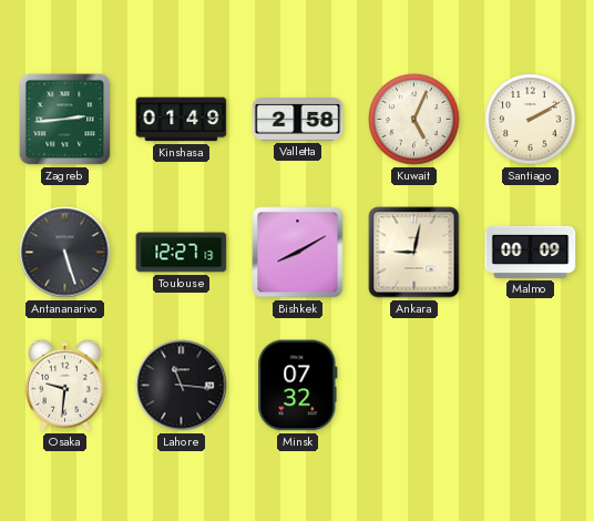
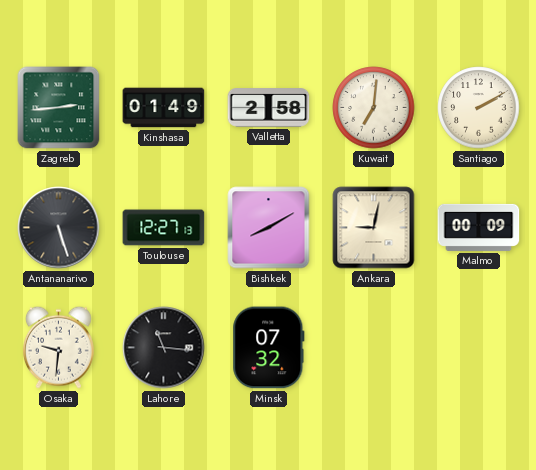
Kuwait: 5:04 -> 7:01 (374, 108)
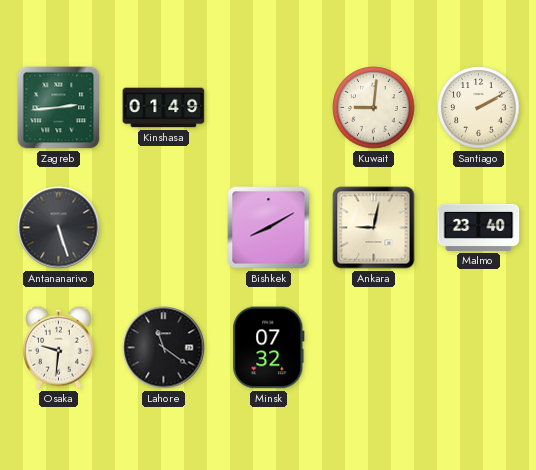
Valletta: 2:58 -> none (269, 108)
Kuwait: 7:01 -> 9:01 (374, 108)
Toulouse: 12:27 -> none (164, 228)
Malmo: 00:09 -> 23:40 (479, 227)
Lahore: 11:16 -> 11:21 (164, 348)
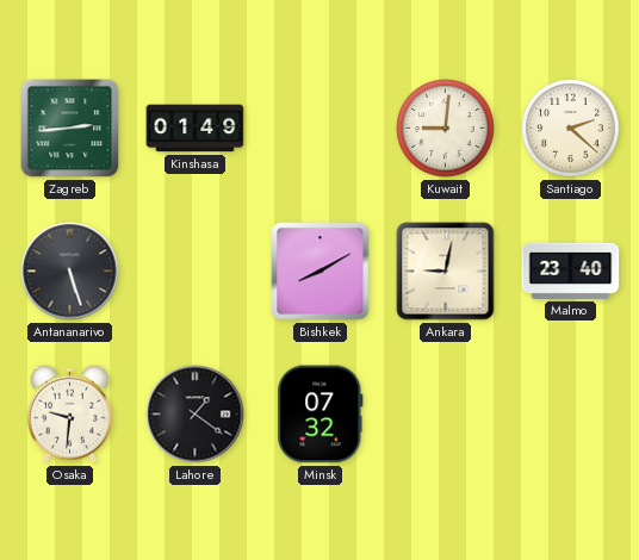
Santiago: 2:10 -> 2:22 (571, 129)
Lahore: 11:21 -> 1:21 (196, 415)
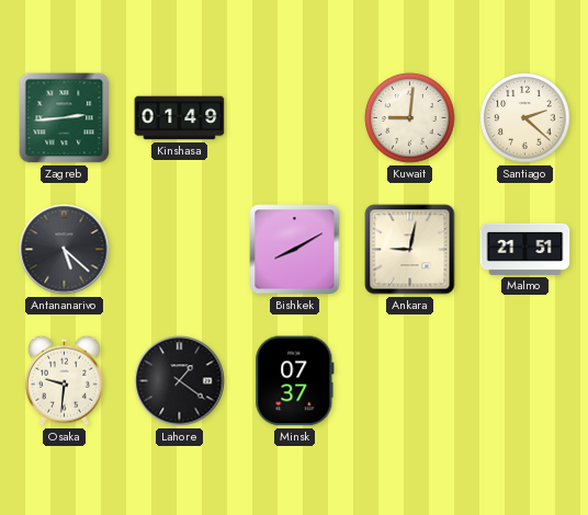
Antananarivo: 5:27 -> 5:22 (65, 250)
Malmo: 23:40 -> 21:51 (525, 249)
Minsk: 07:32 -> 07:37 (295, 381)
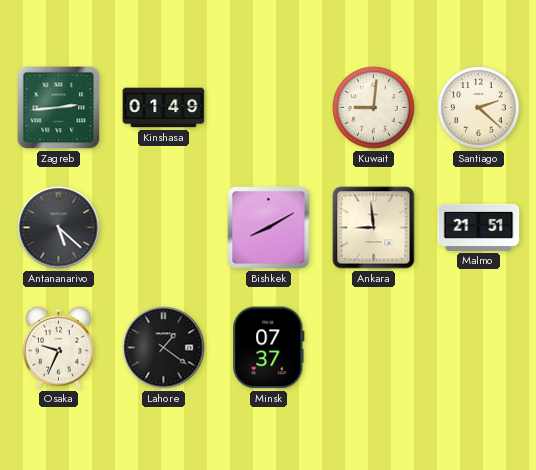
Ankara: 9:02 -> 8:59 (374, 228)
Osaka: 9:31 -> 9:34 (58, 347)
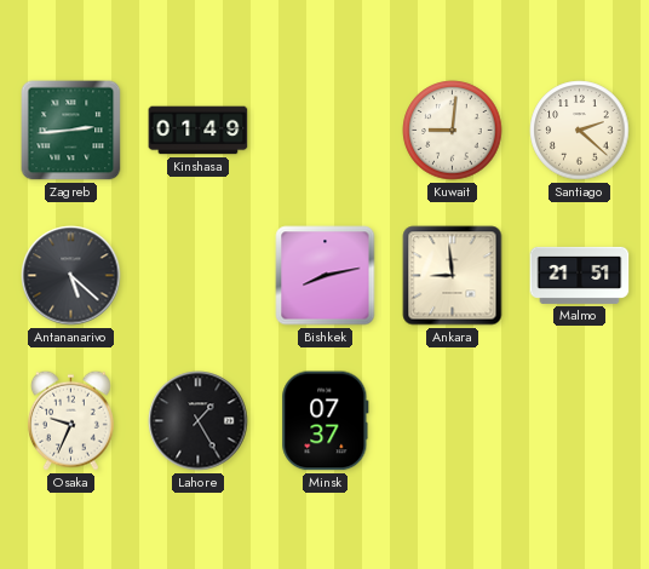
Bishkek: 8:10 -> 8:13 (326, 276)
Lahore: 1:21 -> 1:25 (199, 421)
